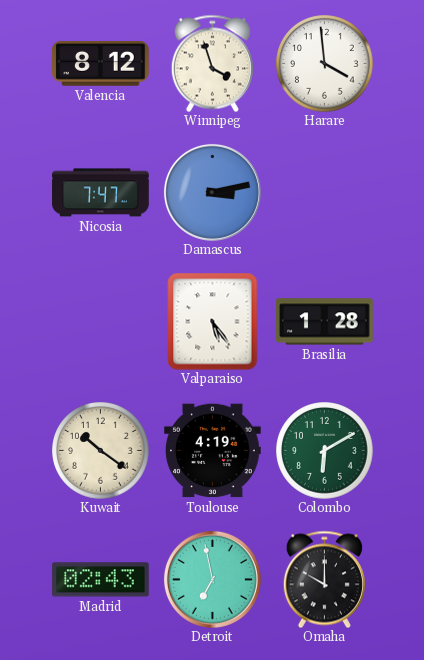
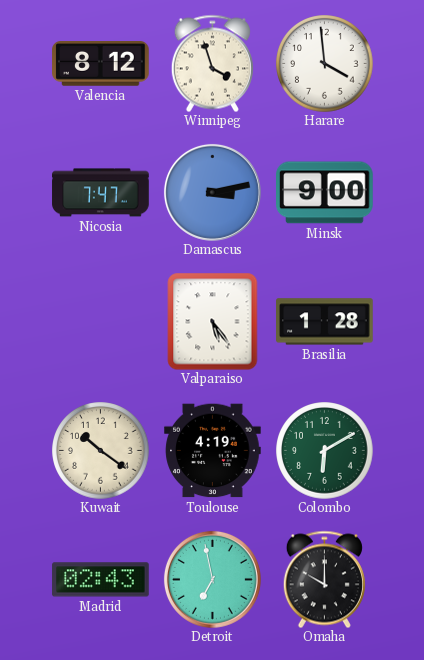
Minsk: none -> 9:00 (325, 193)
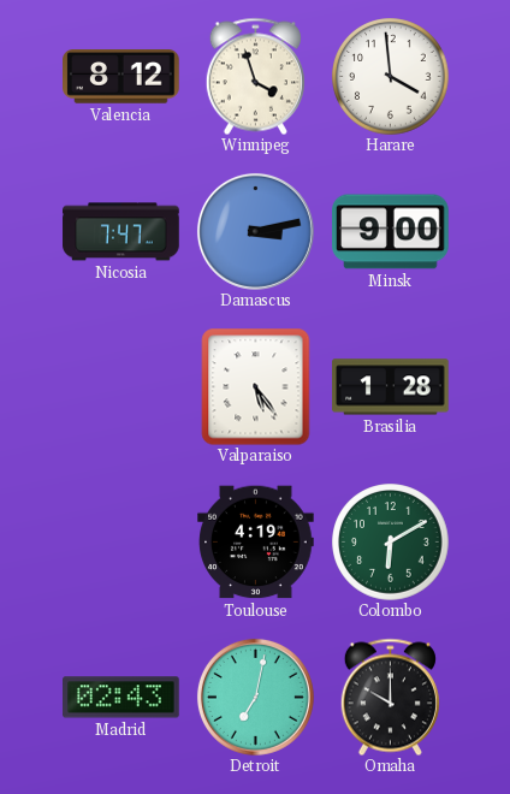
Kuwait: 10:21 -> none (101, 451)
Detroit: 6:58 -> 7:02 (255, 697)
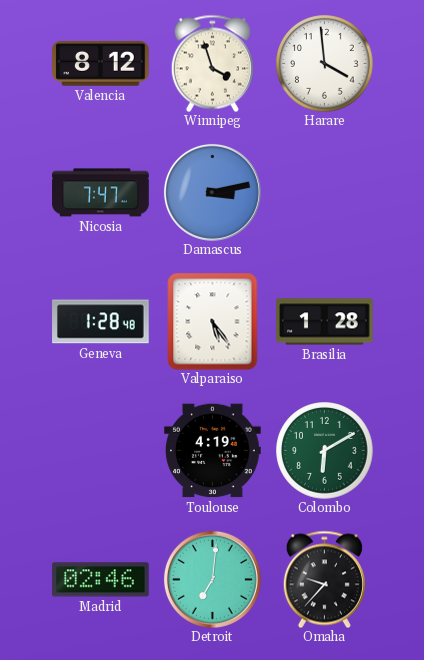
Minsk: 9:00 -> none (391, 232)
Geneva: none -> 1:28 (101, 322)
Madrid: 02:43 -> 02:46 (101, 580)
Detroit: 7:02 -> 7:01 (212, 579)
Omaha: 10:00 -> 9:37 (324, 579)
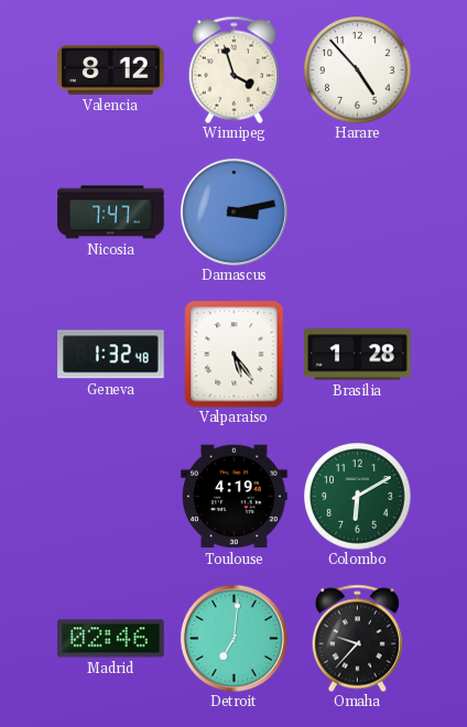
Harare: 3:59 -> 4:53 (358, 70)
Geneva: 1:28 -> 1:32 (111, 355)
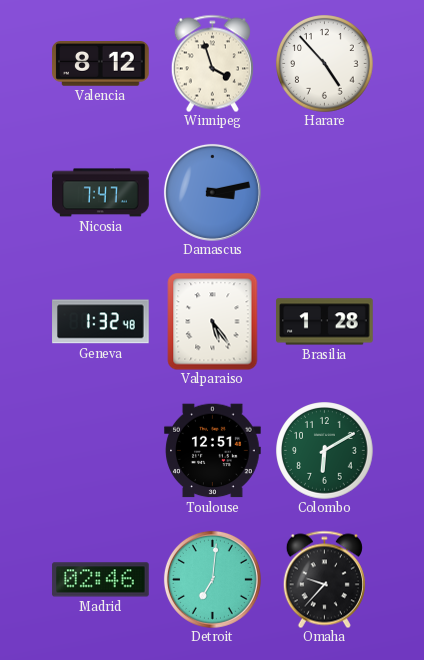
Toulouse: 4:19 -> 12:51 (213, 451)
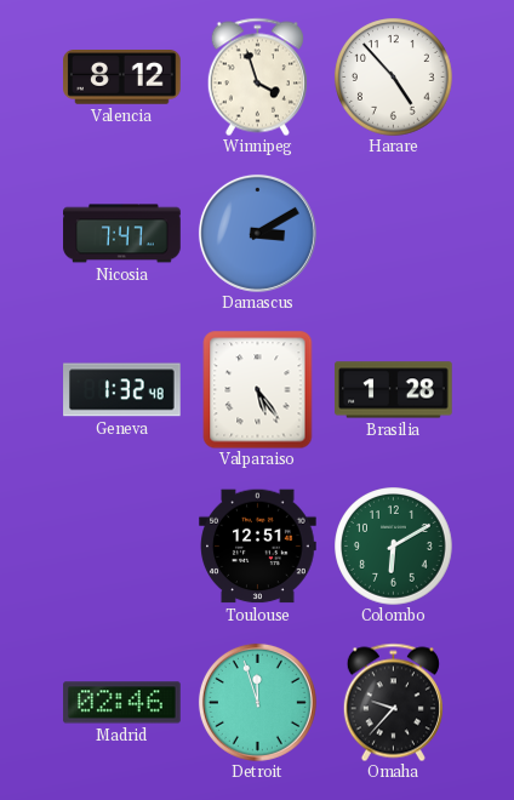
Damascus: 3:13 -> 3:10 (257, 233)
Detroit: 7:01 -> 11:57 (257, 702)
